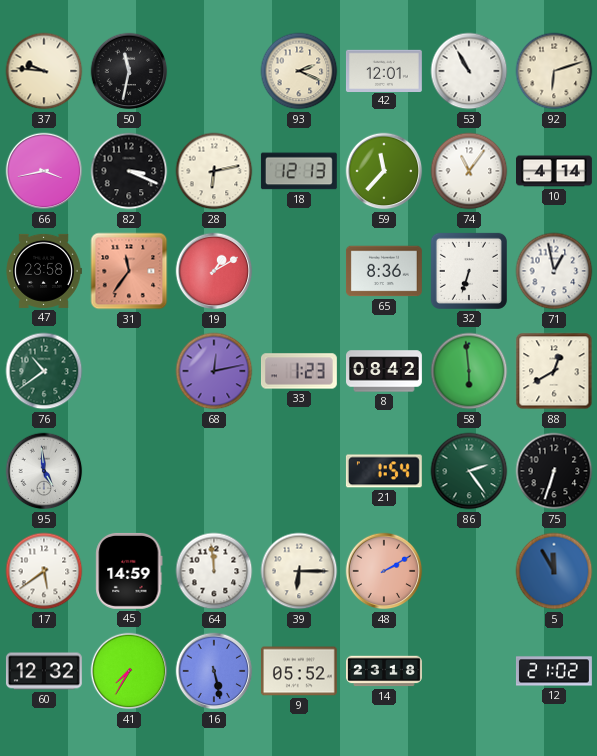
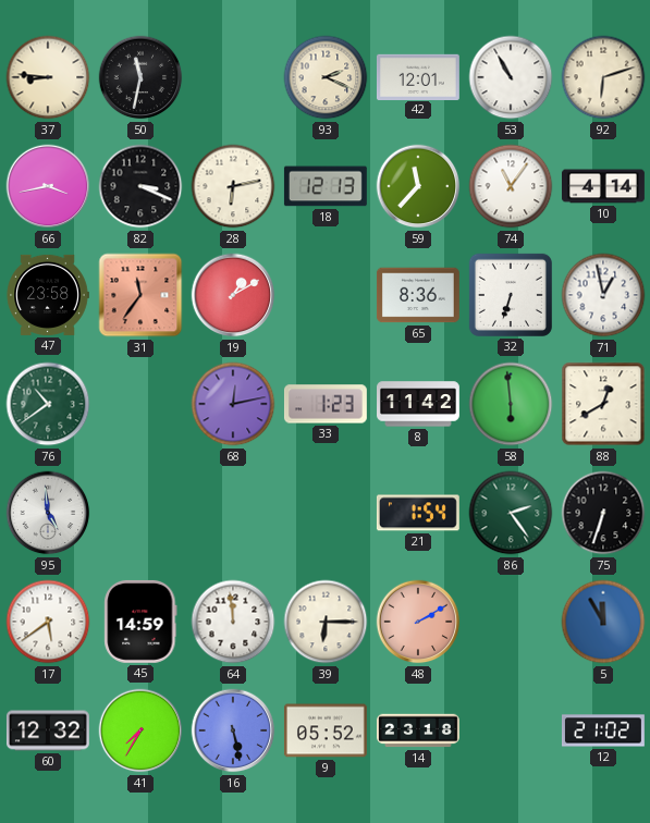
37: 9:46 -> 8:46 (48, 77)
8: 08:42 -> 11:42 (419, 404)
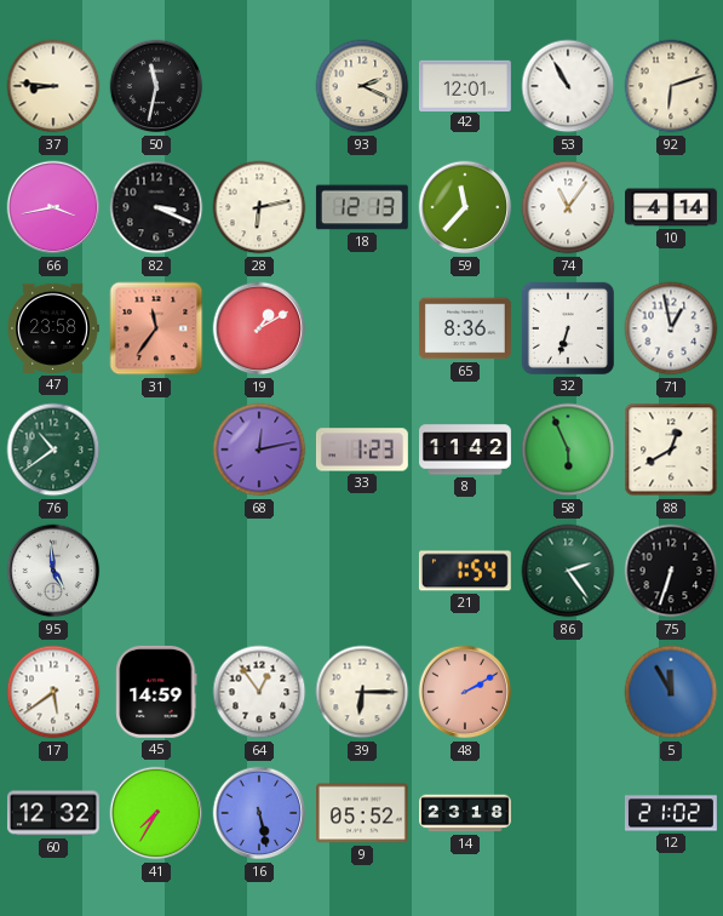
58: 5:59 -> 5:56 (568, 450)
64: 11:59 -> 12:54 (259, 692)
